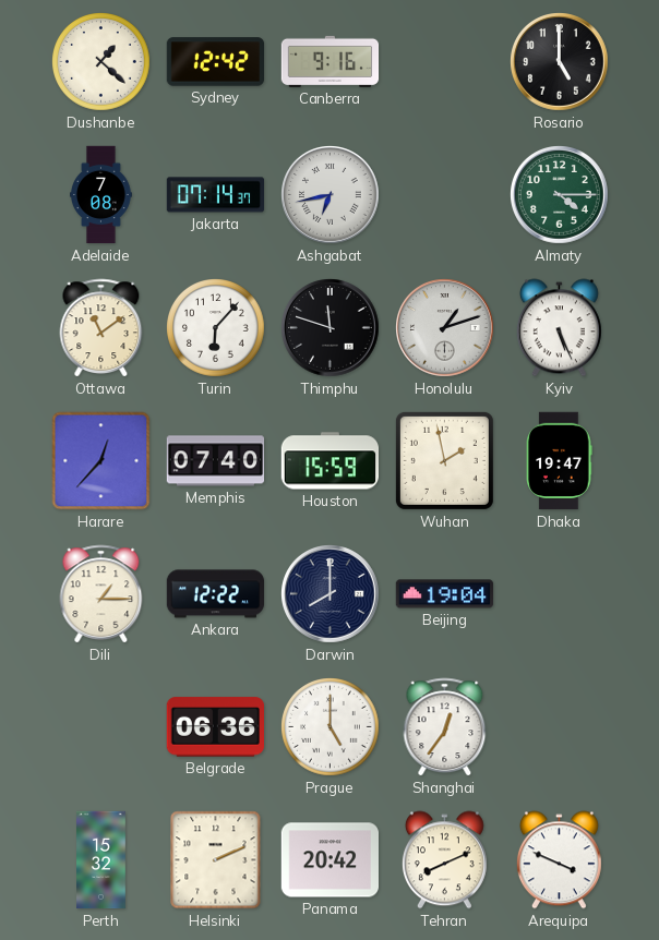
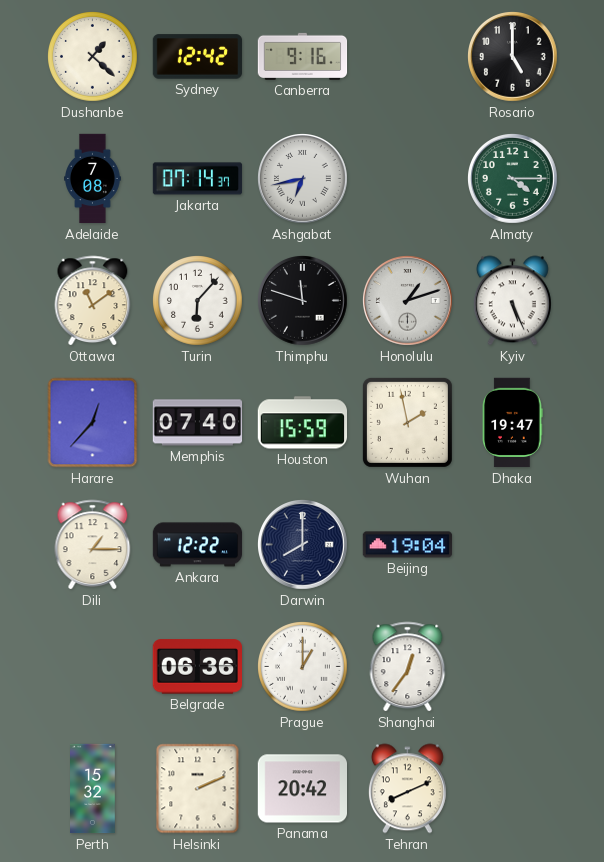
Prague: 5:00 -> 1:00 (303, 667)
Arequipa: 3:49 -> none (559, 860)
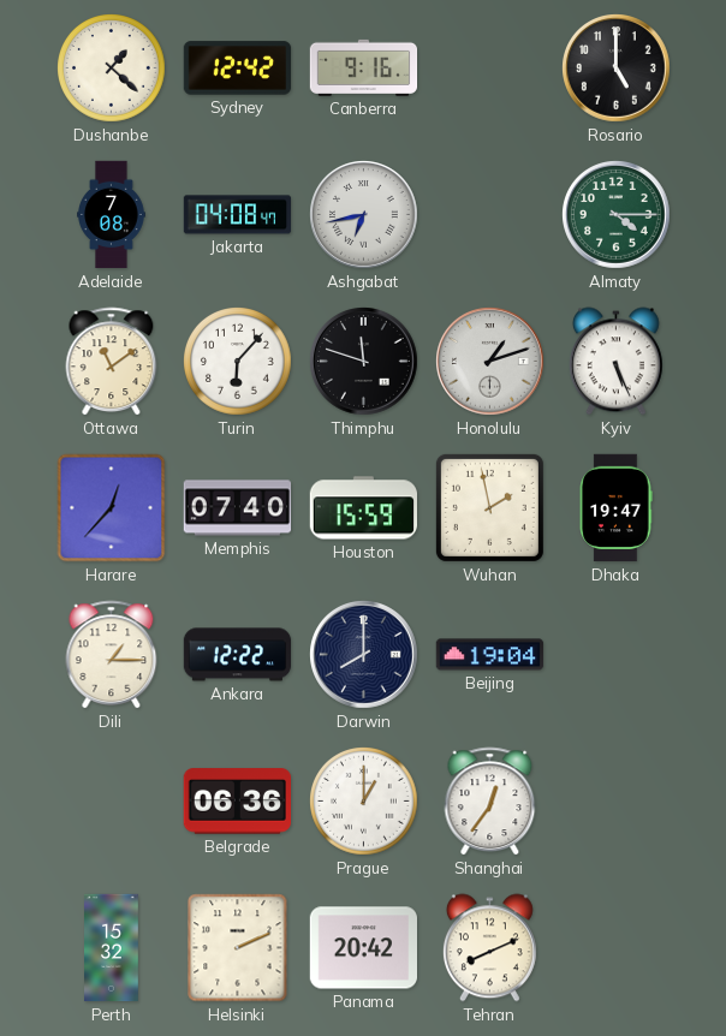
Jakarta: 07:14 -> 04:08 (238, 215)
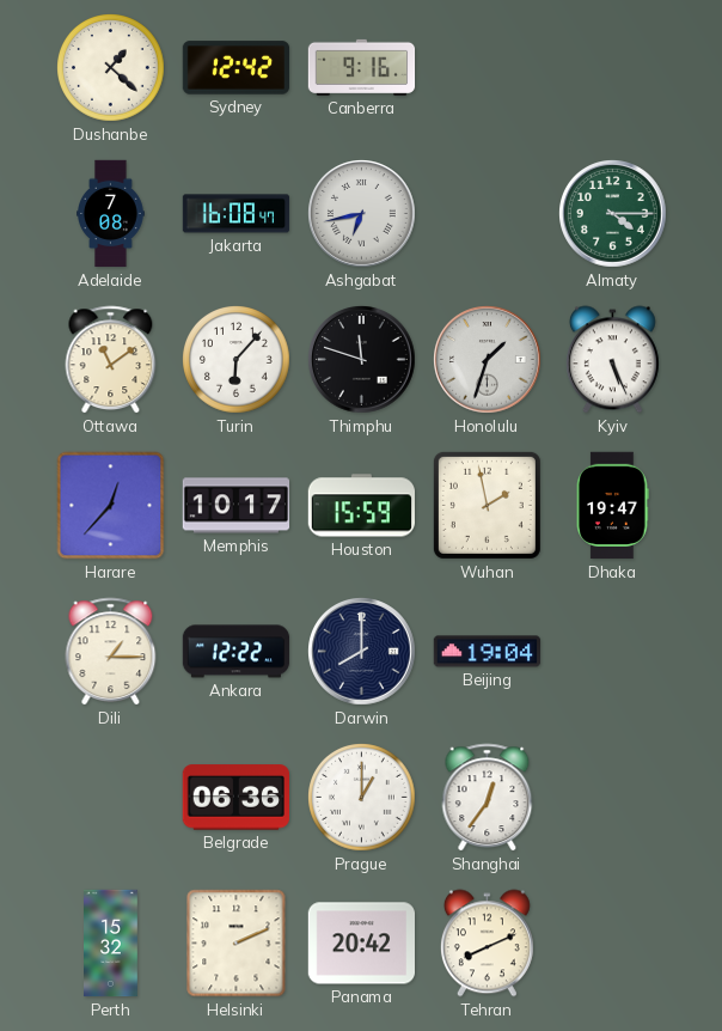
Rosario: 5:00 -> none (617, 69)
Jakarta: 04:08 -> 16:08 (237, 214)
Honolulu: 1:12 -> 1:33 (488, 360)
Memphis: 07:40 -> 10:17 (237, 506)
